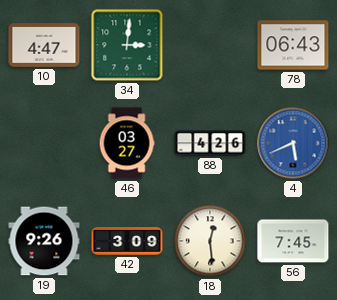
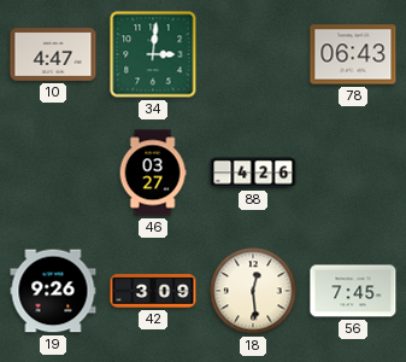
4: 5:41 -> none (293, 143)
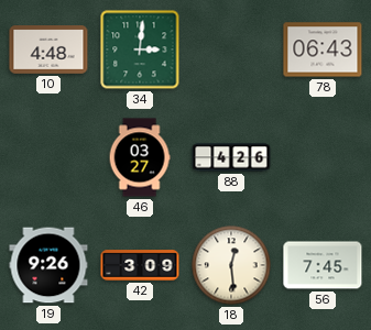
10: 4:47 -> 4:48 (48, 50)
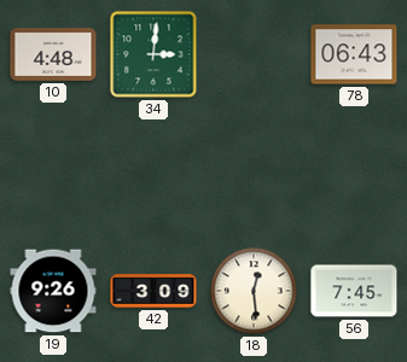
46: 03:27 -> none (140, 157)
88: 4:26 -> none (231, 157)
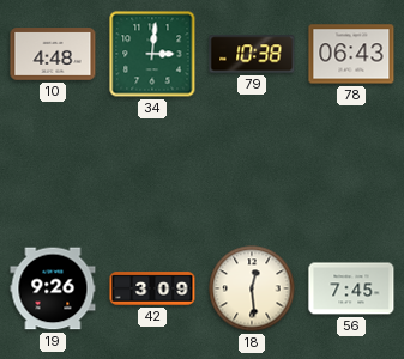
79: none -> 10:38 (252, 54)
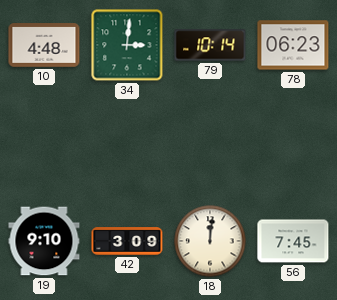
79: 10:38 -> 10:14 (210, 45)
78: 06:43 -> 06:23 (293, 45)
19: 9:26 -> 9:10 (44, 241)
18: 12:29 -> 12:01 (210, 241)
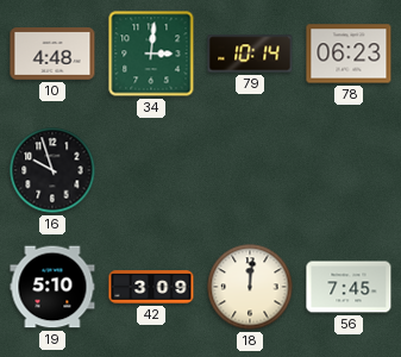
16: none -> 9:57 (52, 170)
19: 9:10 -> 5:10 (52, 287)
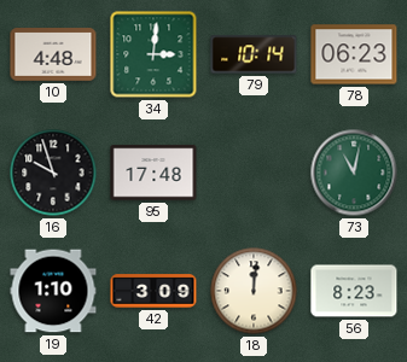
95: none -> 17:48 (153, 173)
73: none -> 11:02 (354, 173)
19: 5:10 -> 1:10 (53, 291)
56: 7:45 -> 8:23 (354, 291)
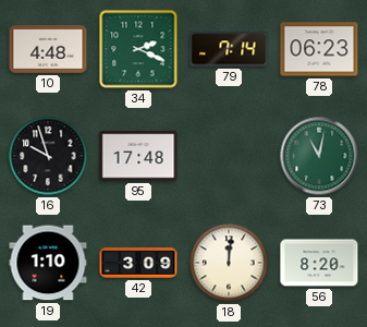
34: 3:01 -> 2:19 (138, 49)
79: 10:14 -> 7:14 (229, 49)
56: 8:23 -> 8:20 (319, 263)
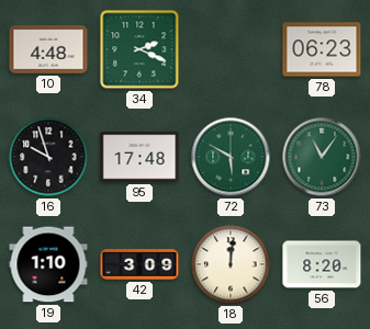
79: 7:14 -> none (229, 49)
72: none -> 5:50 (231, 157)
73: 11:02 -> 11:06 (322, 157)
